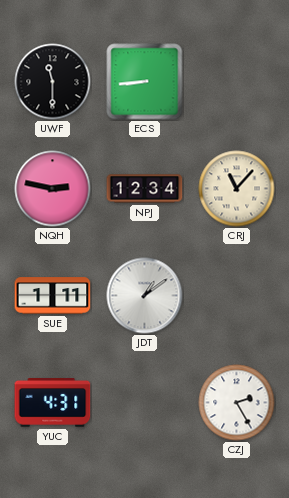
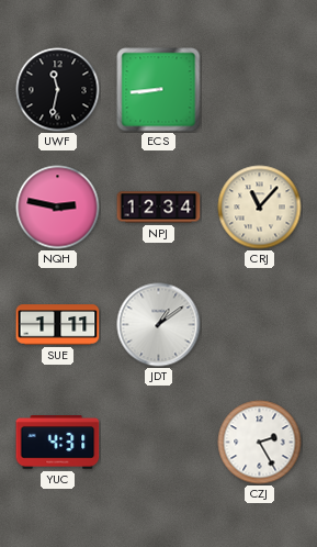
UWF: 11:30 -> 11:32 (58, 90)
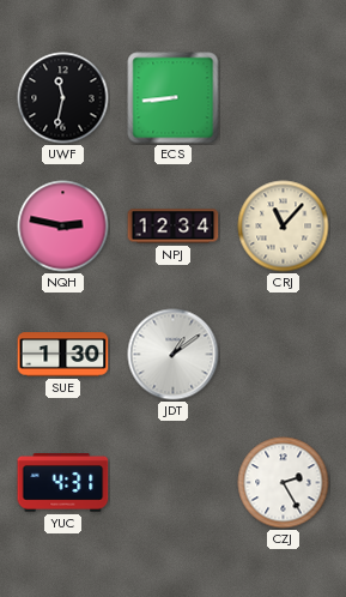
SUE: 1:11 -> 1:30 (63, 355)
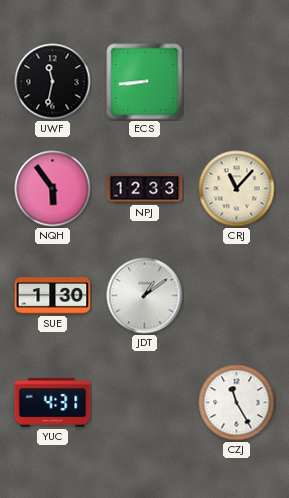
NQH: 2:47 -> 5:54 (53, 189)
NPJ: 12:34 -> 12:33 (145, 189)
CZJ: 2:25 -> 11:25 (237, 403)
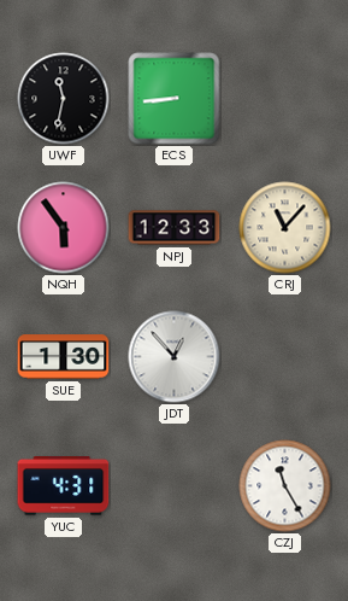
JDT: 1:09 -> 12:53 (175, 357)
